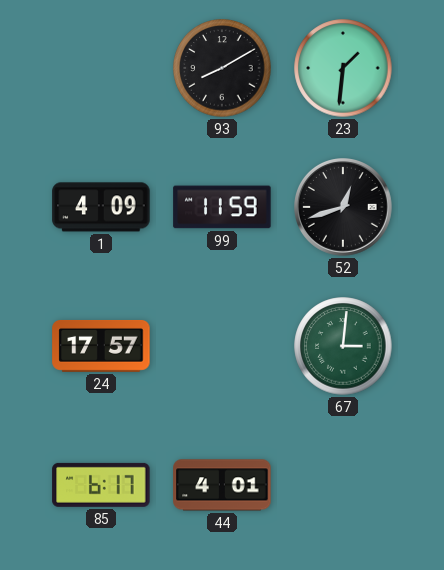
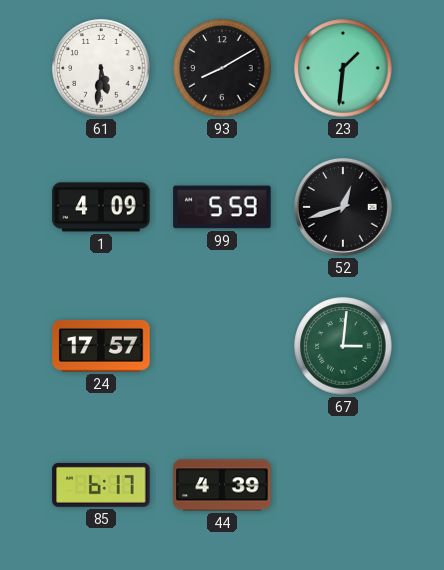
61: none -> 5:31 (101, 68)
99: 11:59 -> 5:59 (222, 207)
44: 4:01 -> 4:39 (222, 485)
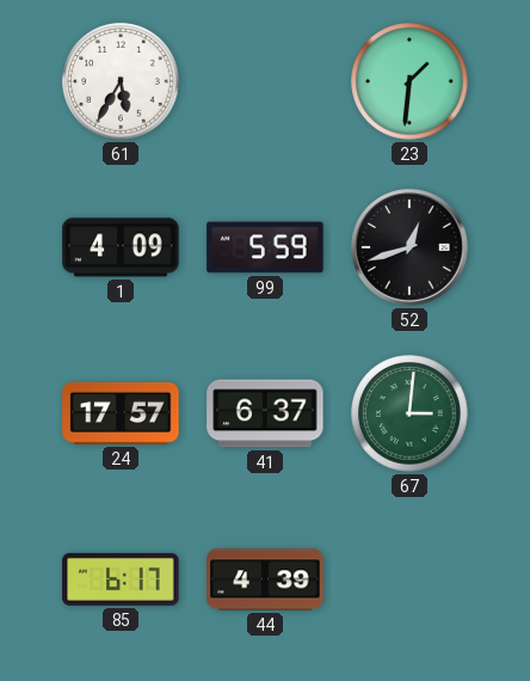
61: 5:31 -> 5:35 (121, 81)
93: 8:10 -> none (222, 68)
41: none -> 6:37 (265, 413)
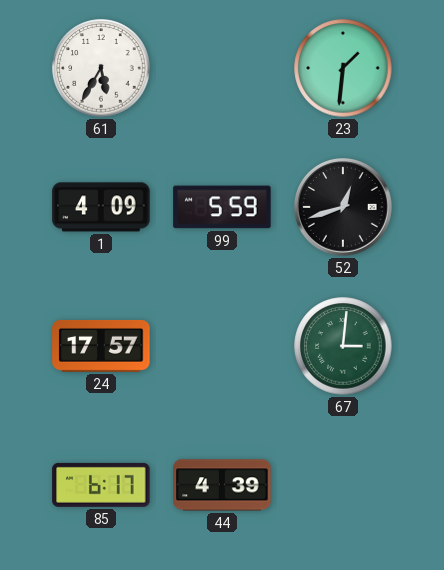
41: 6:37 -> none (265, 413)
